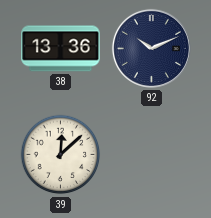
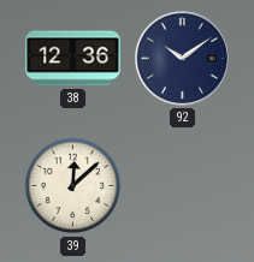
38: 13:36 -> 12:36 (73, 59)
92: 10:11 -> 10:09 (182, 58)
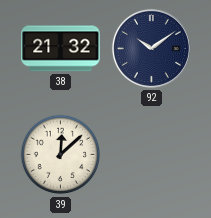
38: 12:36 -> 21:32 (61, 49)
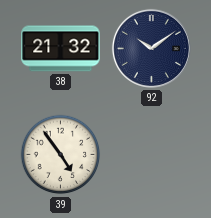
39: 12:08 -> 4:54 (61, 155)
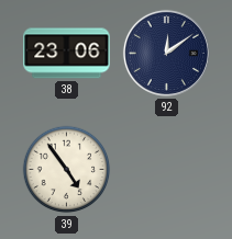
38: 21:32 -> 23:06 (67, 54)
92: 10:09 -> 12:09 (166, 53)
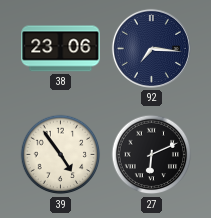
92: 12:09 -> 7:16 (151, 48)
27: none -> 6:11 (152, 155)
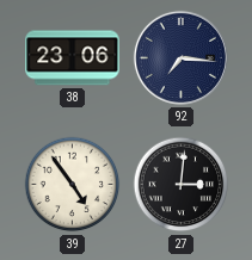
27: 6:11 -> 3:01 (182, 185)
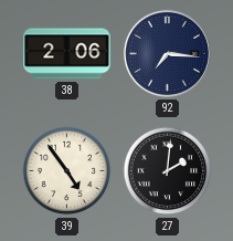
38: 23:06 -> 2:06 (67, 54)
27: 3:01 -> 2:01 (168, 171)
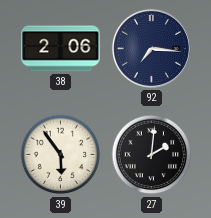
39: 4:54 -> 5:54 (61, 155)
